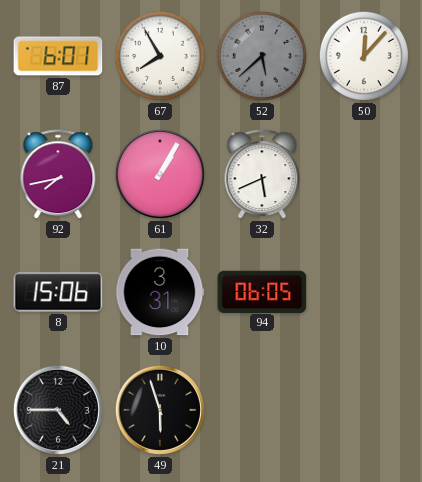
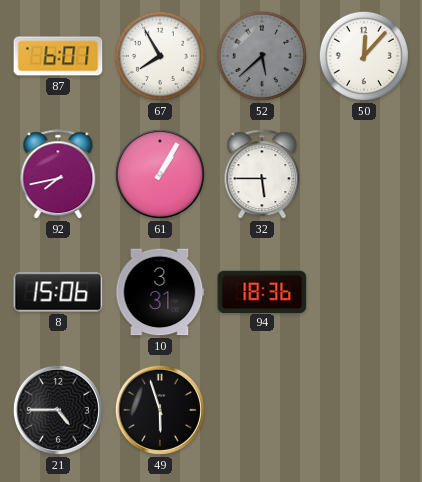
32: 5:41 -> 5:45 (262, 175)
94: 06:05 -> 18:36 (262, 291)
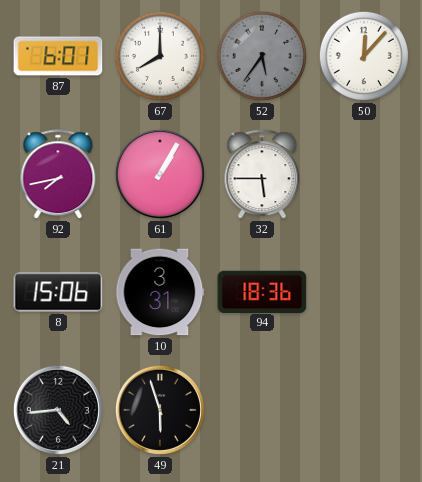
67: 7:55 -> 8:00 (160, 56)
52: 5:38 -> 5:36 (262, 56)
21: 4:45 -> 4:44 (58, 410)
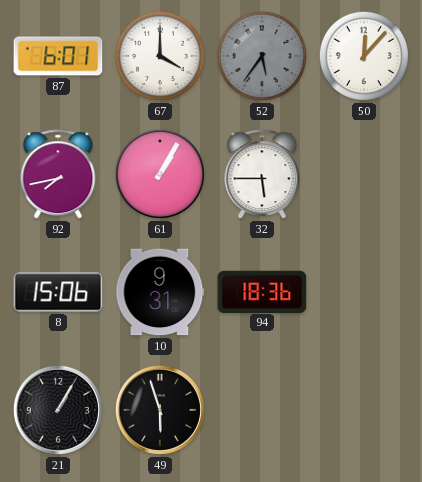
67: 8:00 -> 4:00 (160, 56)
10: 3:31 -> 9:31 (160, 292)
21: 4:44 -> 1:05 (58, 410)
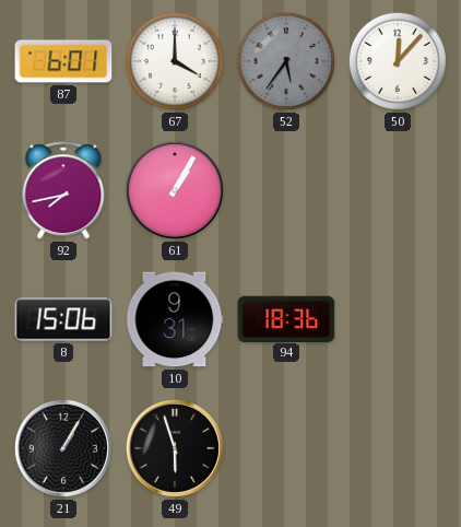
32: 5:45 -> none (262, 175)
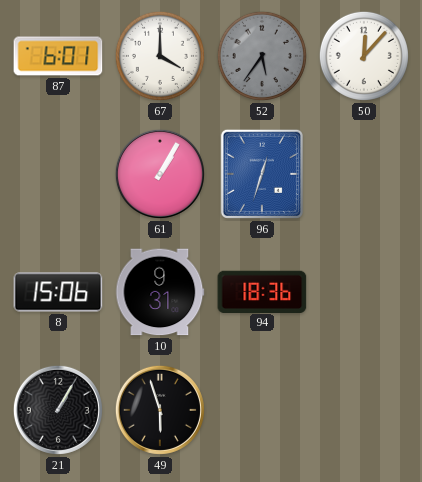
92: 7:43 -> none (63, 191)
96: none -> 12:33 (262, 174)
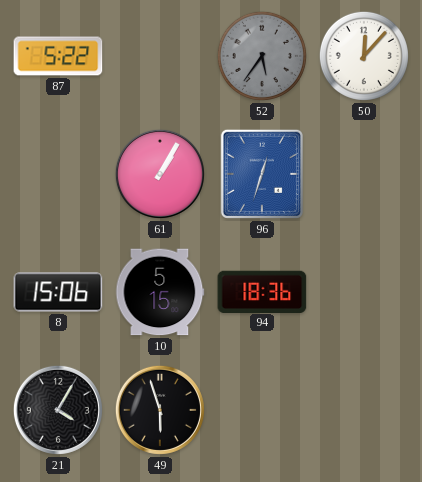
87: 6:01 -> 5:22 (58, 56)
67: 4:00 -> none (160, 56)
10: 9:31 -> 5:15 (160, 292)
21: 1:05 -> 4:05 (58, 410)
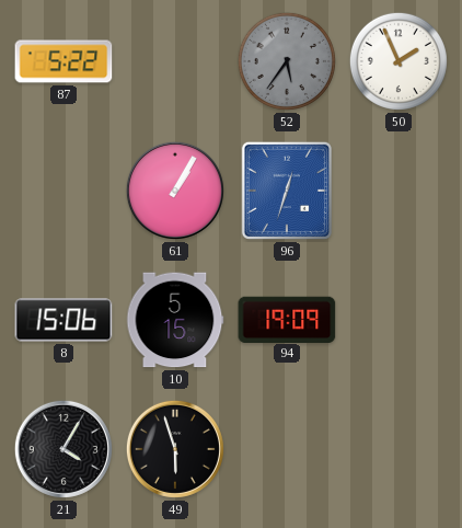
50: 12:07 -> 1:56 (399, 61)
94: 18:36 -> 19:09 (287, 319)
